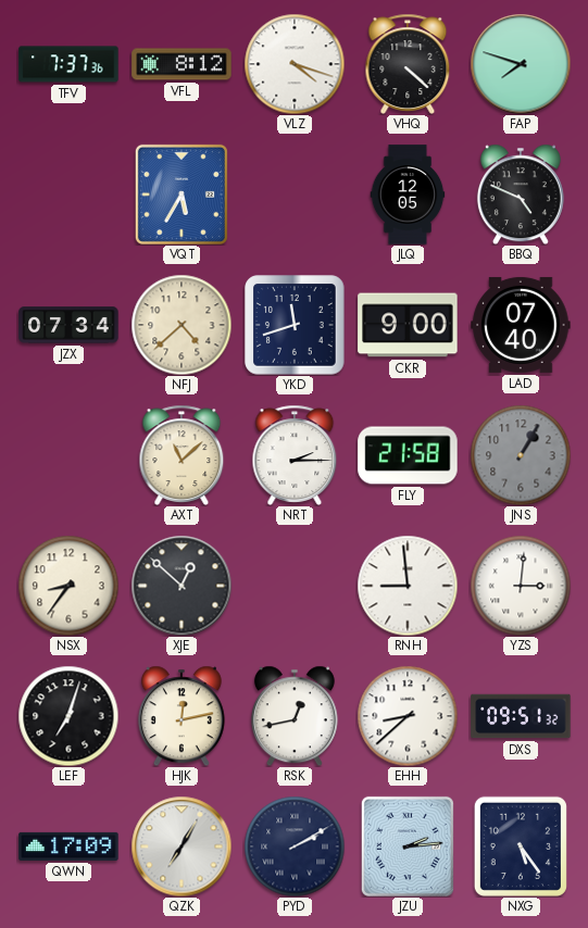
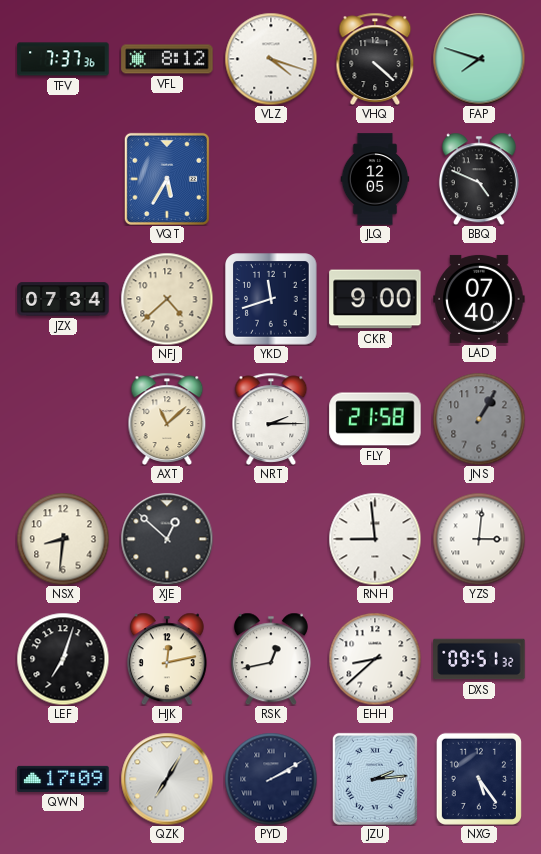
NSX: 8:36 -> 8:31 (63, 539)
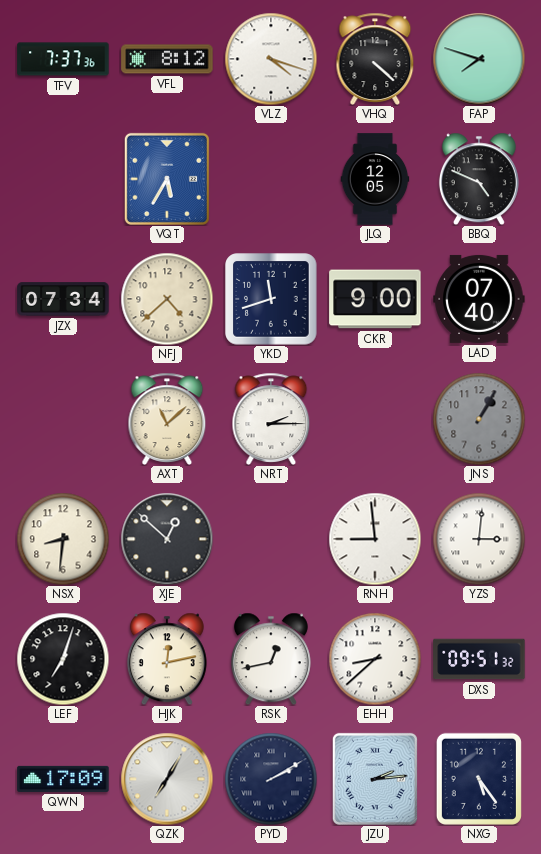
FLY: 21:58 -> none (375, 419)
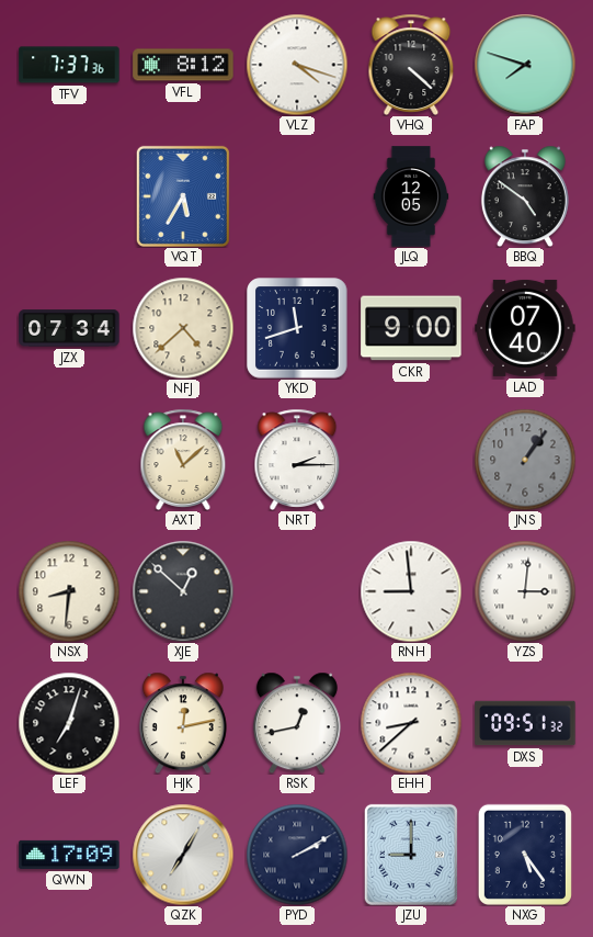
BBQ: 4:49 -> 4:51 (525, 196)
JNS: 1:05 -> 1:06 (525, 460)
JZU: 2:14 -> 9:00 (411, 855)
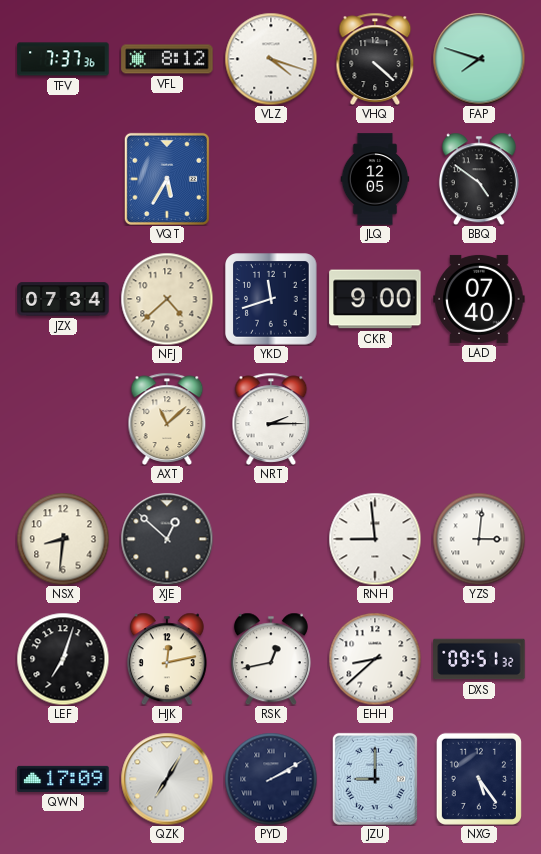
JNS: 1:06 -> none (525, 460)
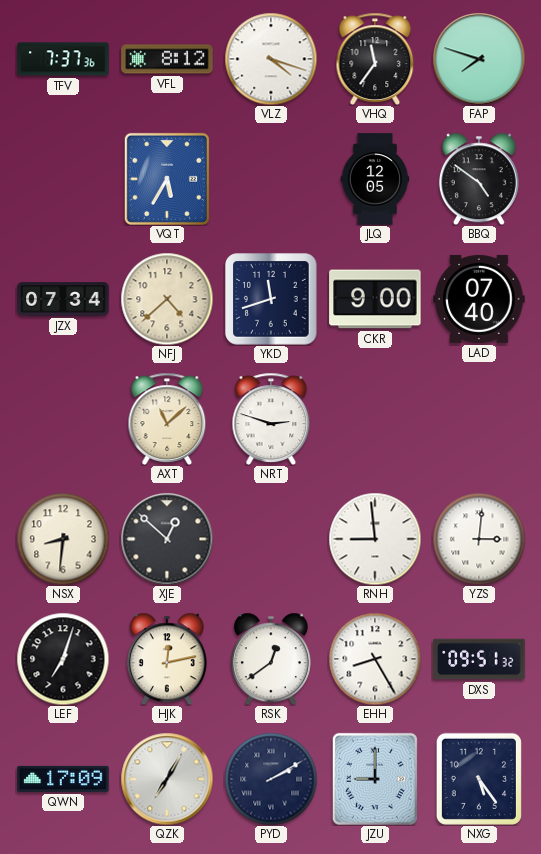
VHQ: 4:22 -> 11:36 (375, 59)
NRT: 2:15 -> 2:48 (271, 419)
RSK: 12:43 -> 12:39 (271, 659)
EHH: 8:38 -> 8:25 (375, 659)
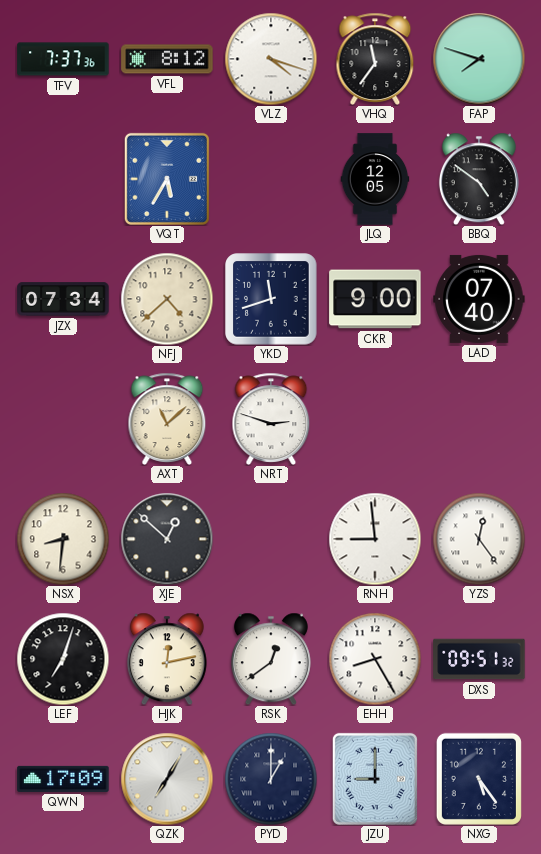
YZS: 3:01 -> 12:24 (479, 539)
PYD: 2:10 -> 1:00 (271, 779)
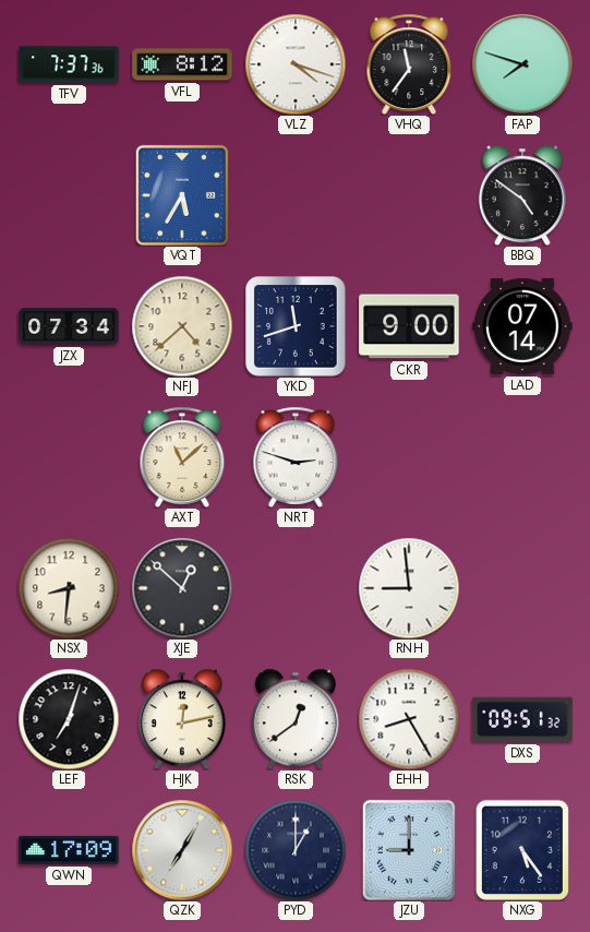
JLQ: 12:05 -> none (375, 179)
LAD: 07:40 -> 07:14 (522, 326)
YZS: 12:24 -> none (479, 539)
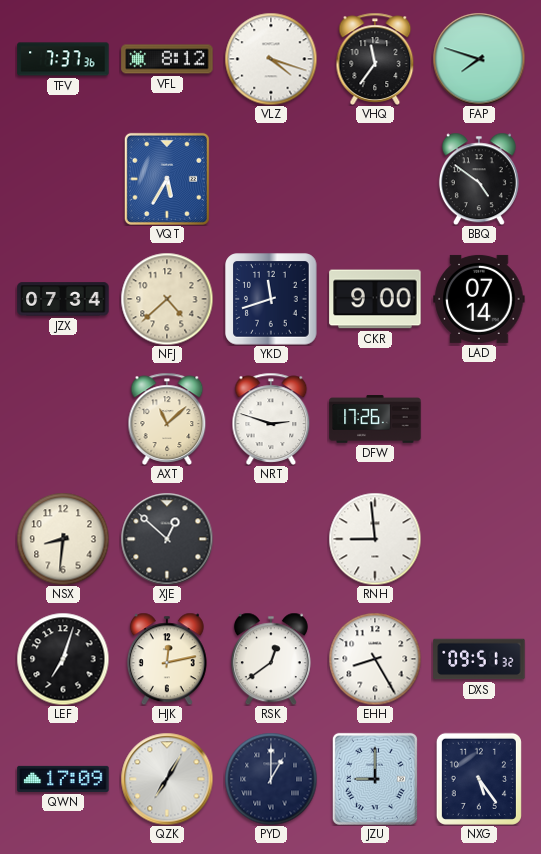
DFW: none -> 17:26 (375, 419)
